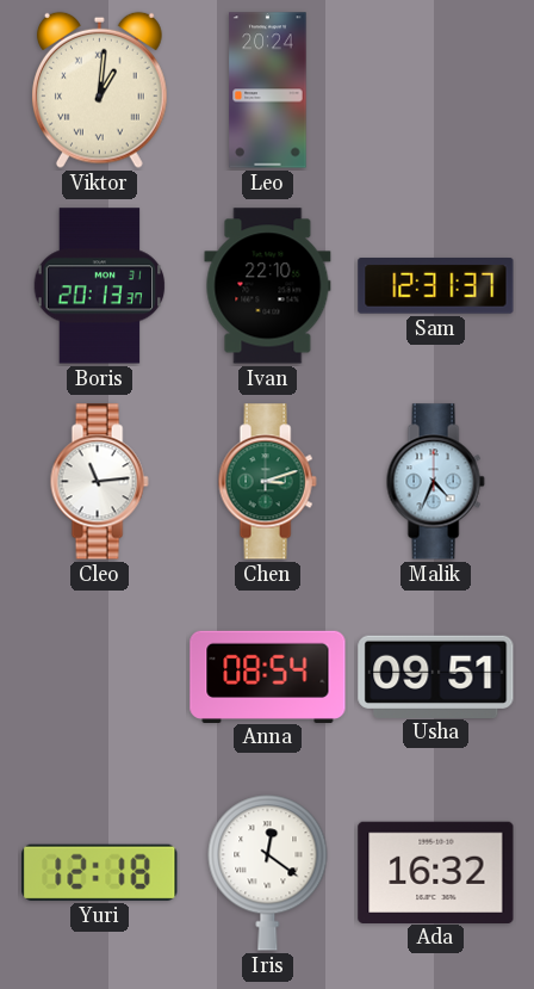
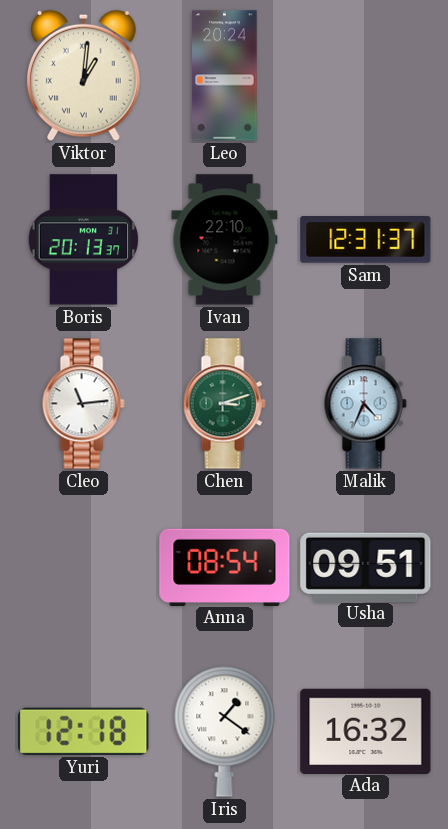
Iris: 12:21 -> 1:21 (225, 732)
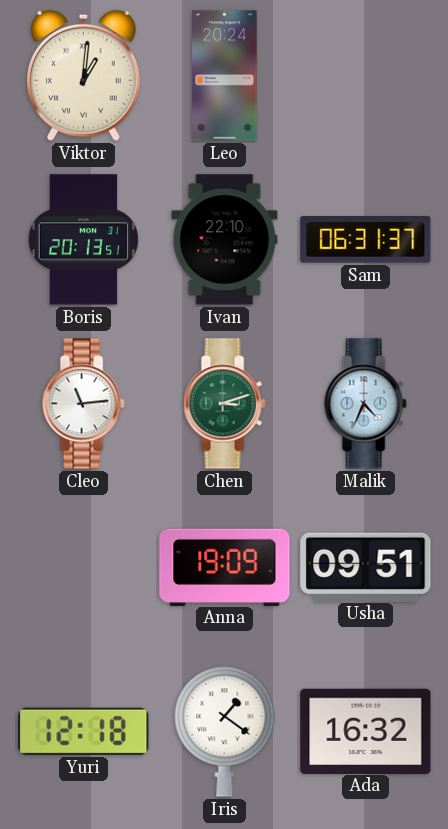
Boris: 20:13:37 -> 20:13:51 (84, 240)
Sam: 12:31 -> 06:31 (366, 240)
Anna: 08:54 -> 19:09 (225, 567)
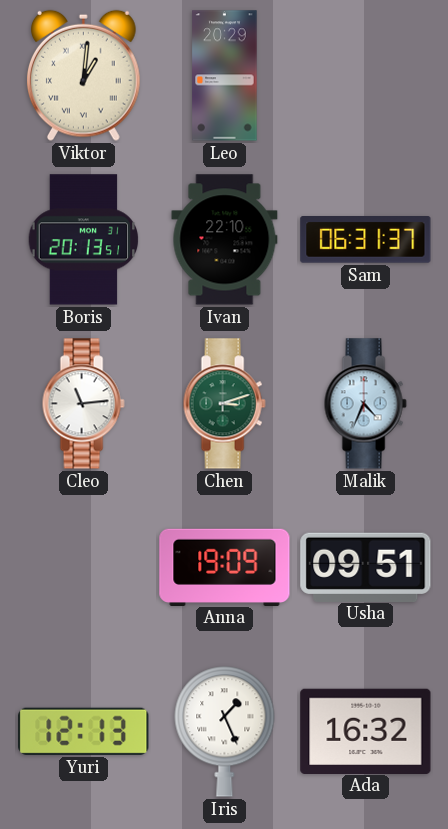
Leo: 20:24 -> 20:29 (225, 76)
Yuri: 12:18 -> 12:13 (84, 731)
Iris: 1:21 -> 1:26 (225, 732)
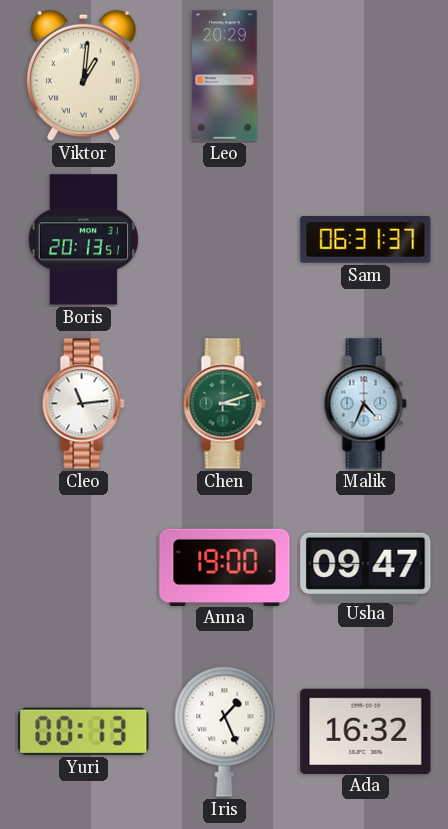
Ivan: 22:10 -> none (225, 240)
Anna: 19:09 -> 19:00 (225, 567)
Usha: 09:51 -> 09:47 (366, 567)
Yuri: 12:13 -> 00:13 (84, 731)
